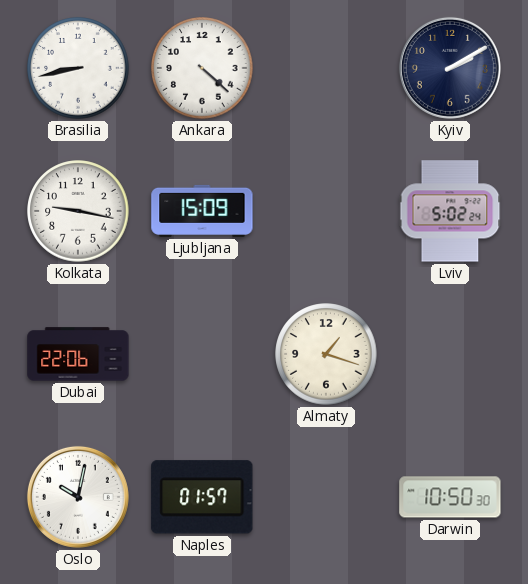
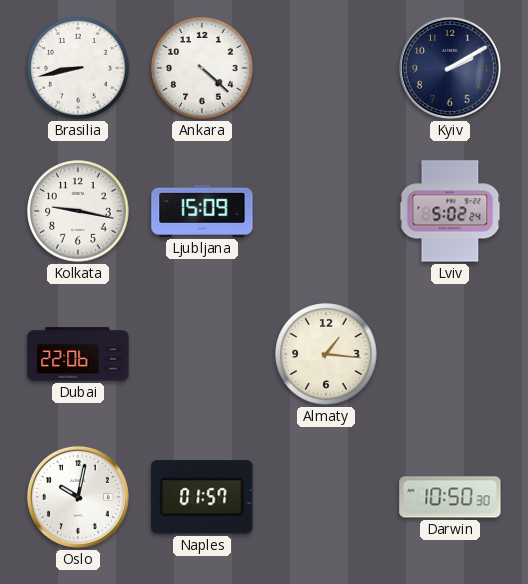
Almaty: 1:18 -> 1:16 (326, 354)
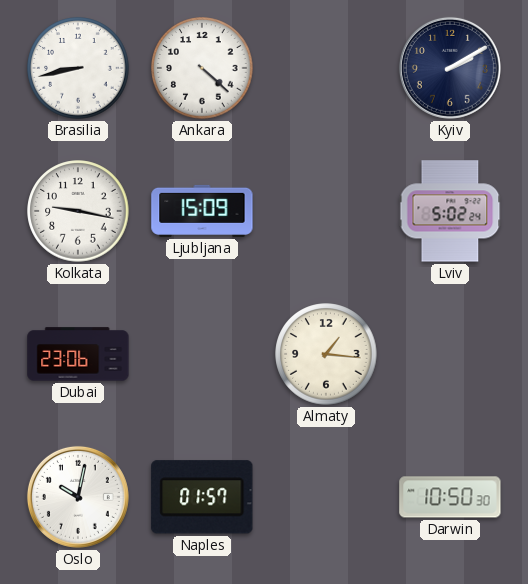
Dubai: 22:06 -> 23:06 (78, 354)
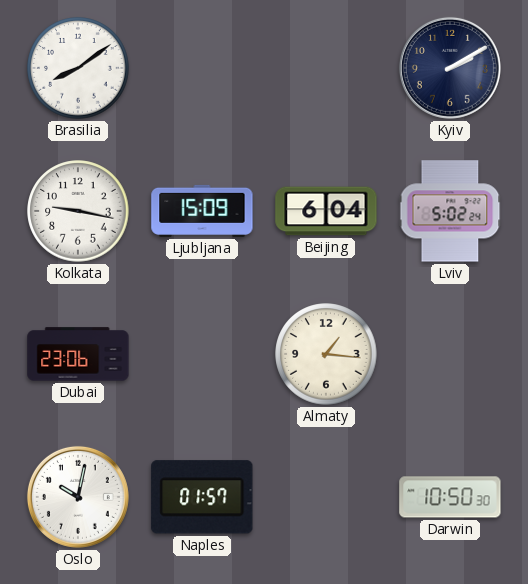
Brasilia: 8:43 -> 8:09 (78, 68)
Ankara: 4:22 -> none (202, 68)
Beijing: none -> 6:04 (326, 211)
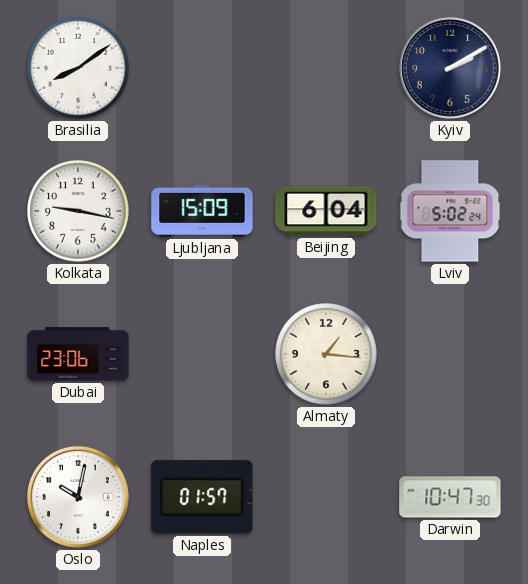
Darwin: 10:50 -> 10:47 (450, 497)
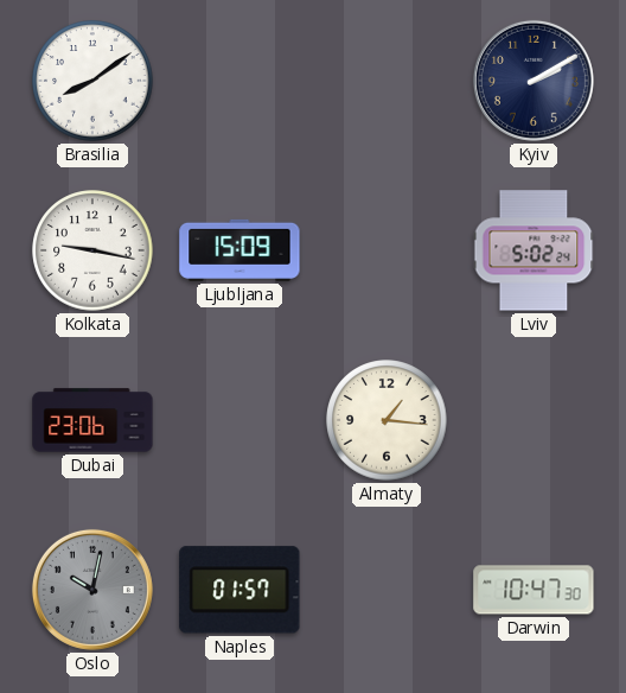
Beijing: 6:04 -> none (326, 211)
Oslo dial: white -> grey (92, 590)
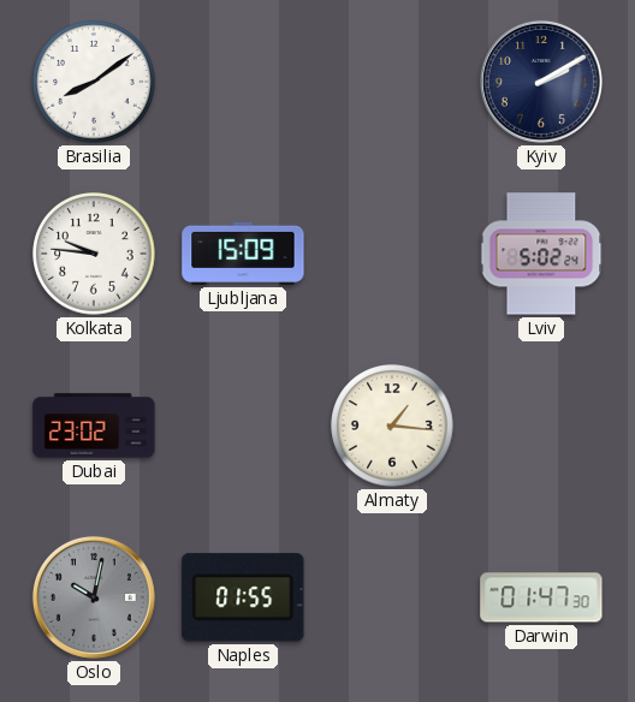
Kolkata: 9:17 -> 9:46 (94, 254)
Dubai: 23:06 -> 23:02 (94, 426)
Naples: 01:57 -> 01:55 (243, 597)
Darwin: 10:47 -> 01:47 (541, 597)
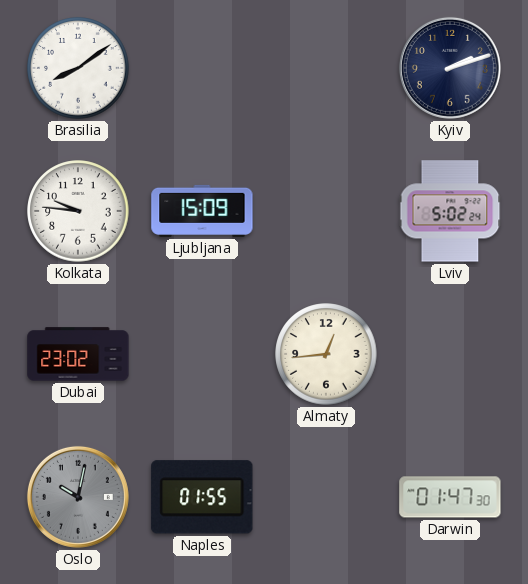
Kyiv: 2:10 -> 2:12 (450, 68)
Almaty: 1:16 -> 12:44 (326, 354)
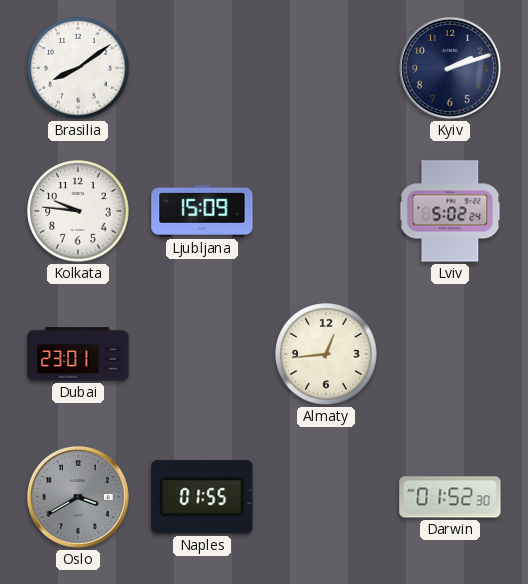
Dubai: 23:02 -> 23:01 (78, 354)
Oslo: 10:02 -> 3:40 (78, 497)
Darwin: 01:47 -> 01:52 (450, 497)
